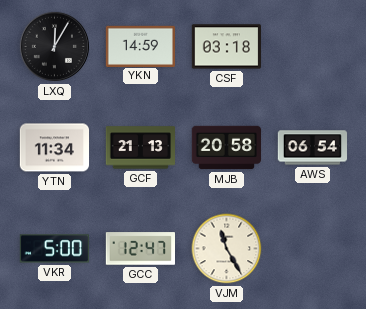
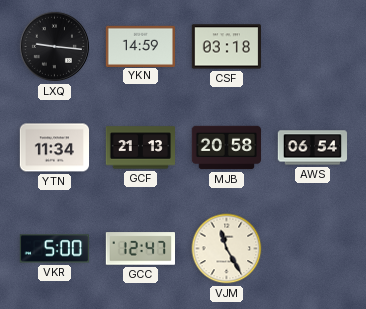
LXQ: 12:05 -> 9:16 (54, 46)
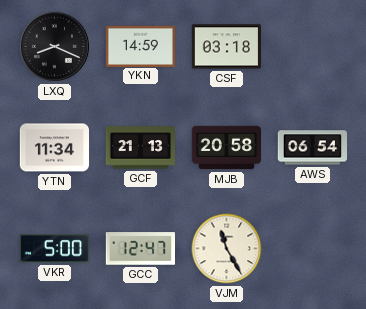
LXQ: 9:16 -> 8:19 (54, 46)
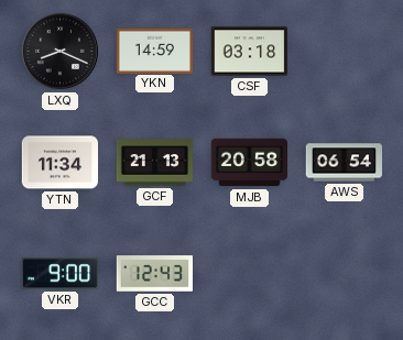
VKR: 5:00 -> 9:00 (59, 274)
GCC: 12:47 -> 12:43 (154, 274)
VJM: 11:25 -> none (227, 249)
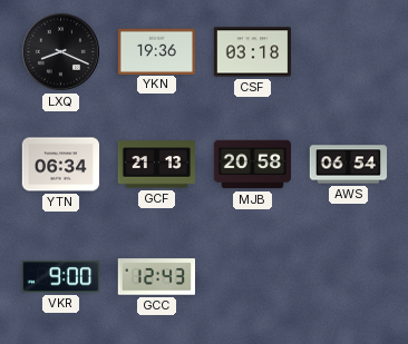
YKN: 14:59 -> 19:36 (156, 51)
YTN: 11:34 -> 06:34 (61, 165)
